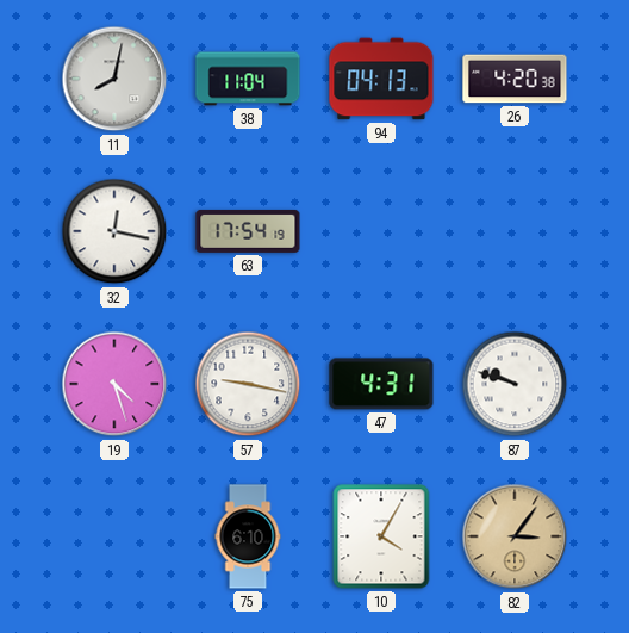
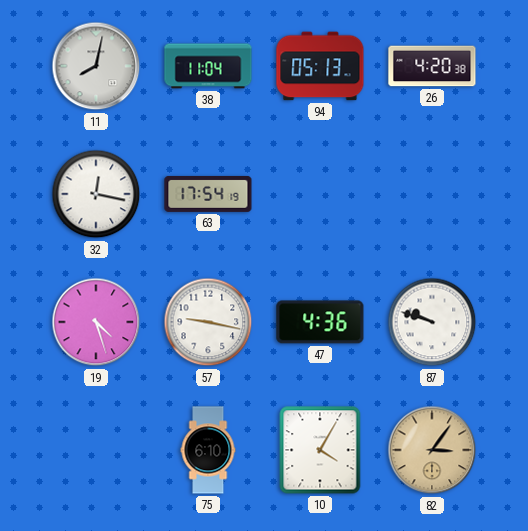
94: 04:13 -> 05:13 (320, 66)
47: 4:31 -> 4:36 (320, 322)
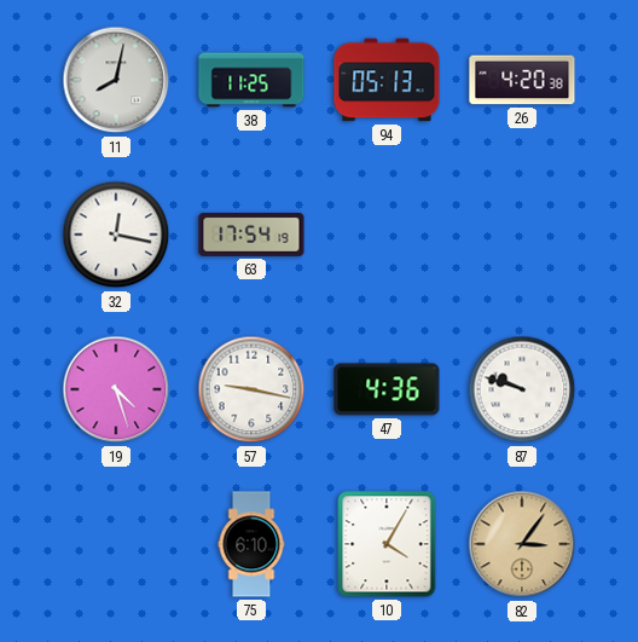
38: 11:04 -> 11:25 (251, 80)
